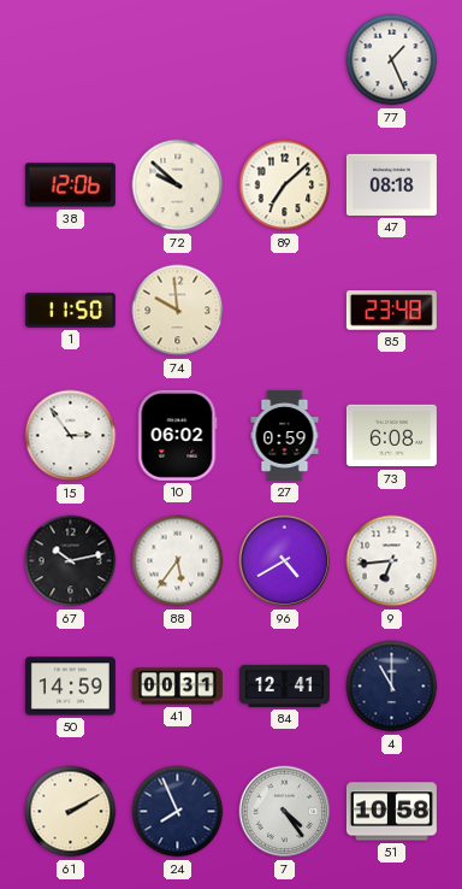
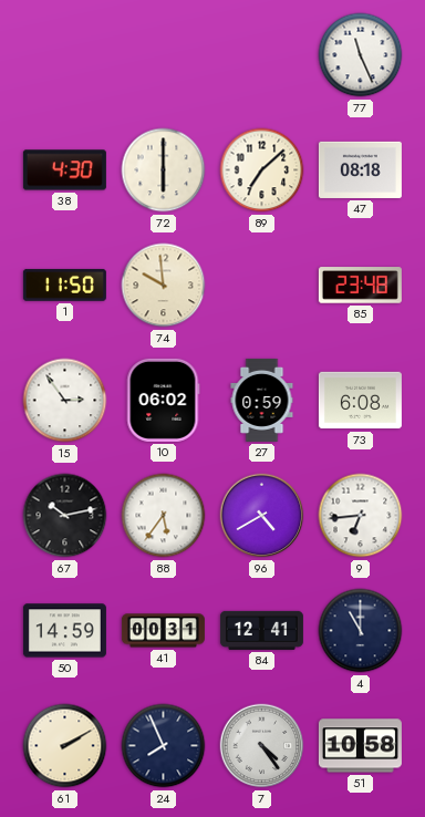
77: 1:26 -> 11:26 (361, 55)
38: 12:06 -> 4:30 (64, 170)
72: 9:52 -> 6:00 (164, 170)
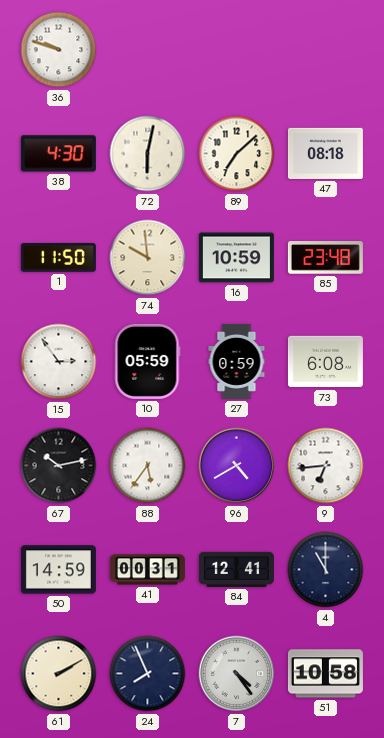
36: none -> 9:48 (59, 50)
77: 11:26 -> none (361, 55)
72: 6:00 -> 6:02 (148, 154)
16: none -> 10:59 (236, 258)
10: 06:02 -> 05:59 (148, 361)
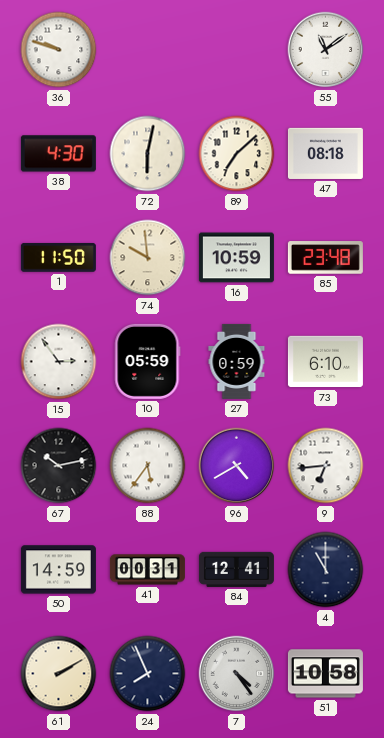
55: none -> 11:09 (326, 50)
73: 6:08 -> 6:10 (325, 362)
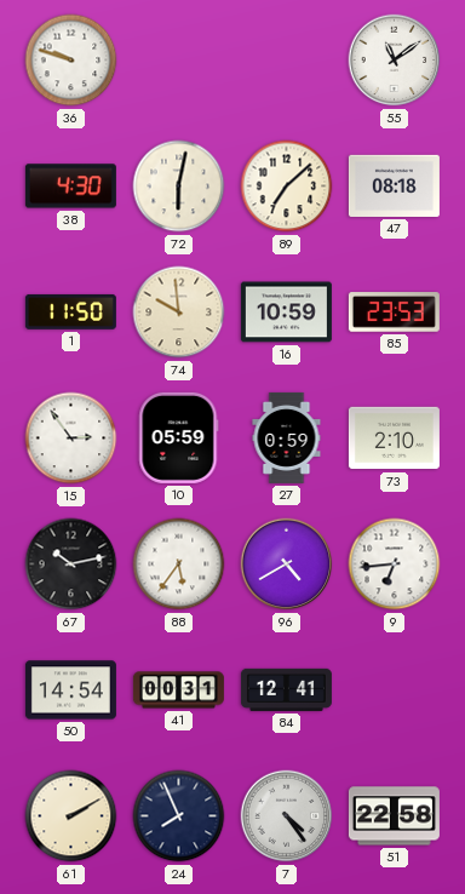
85: 23:48 -> 23:53 (394, 313)
73: 6:10 -> 2:10 (394, 439)
50: 14:59 -> 14:54 (70, 690)
4: 11:00 -> none (326, 570)
51: 10:58 -> 22:58 (394, 816)
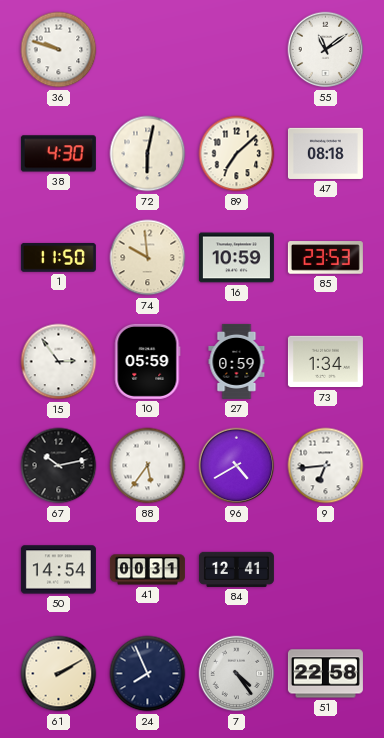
73: 2:10 -> 1:34 (325, 362)
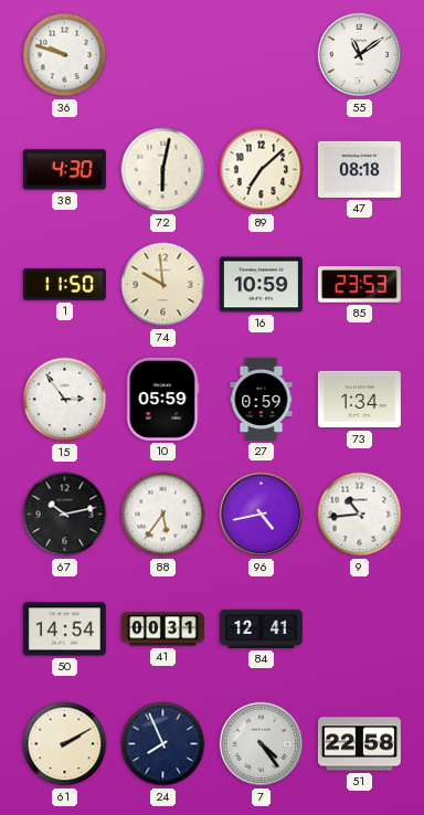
96: 4:40 -> 4:43 (262, 515)
9: 6:44 -> 10:44 (360, 515)
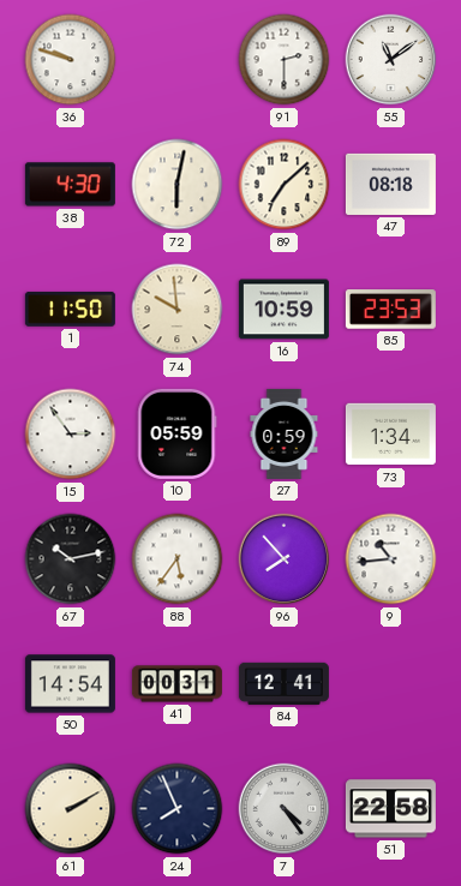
91: none -> 2:30 (285, 60)
96: 4:43 -> 7:53 (285, 559)
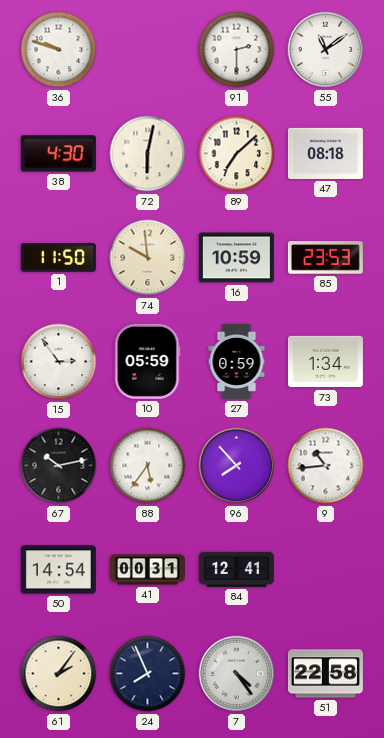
61: 2:10 -> 2:06 (59, 674)
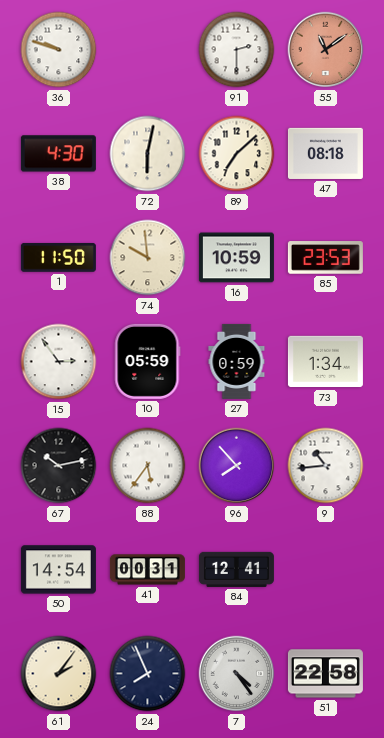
55 dial: white -> salmon (326, 50)
